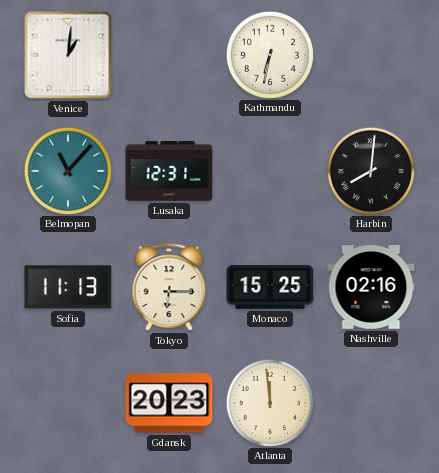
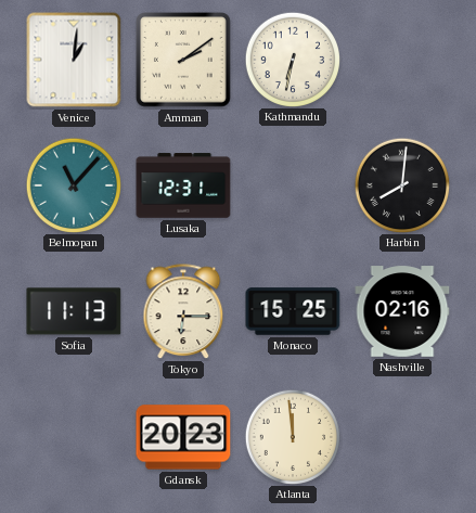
Amman: none -> 2:09 (184, 61)
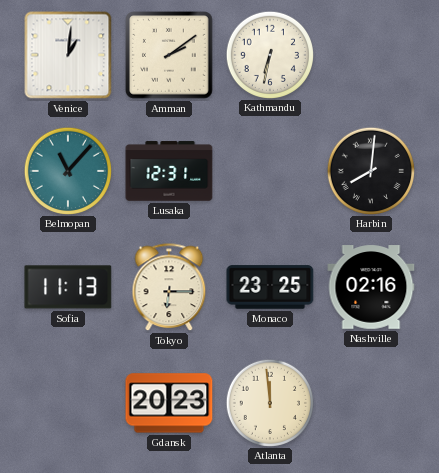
Monaco: 15:25 -> 23:25 (270, 287)
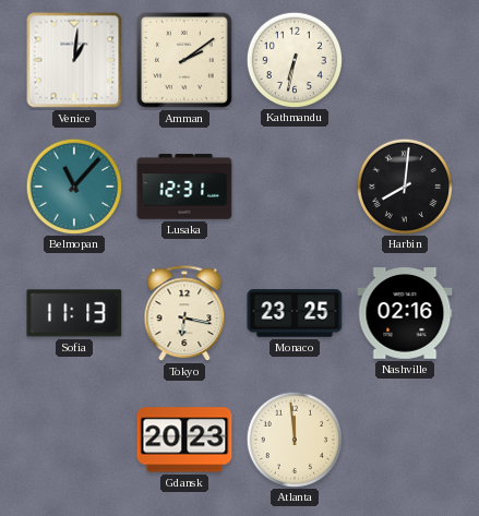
Tokyo: 6:15 -> 6:17 (184, 314)
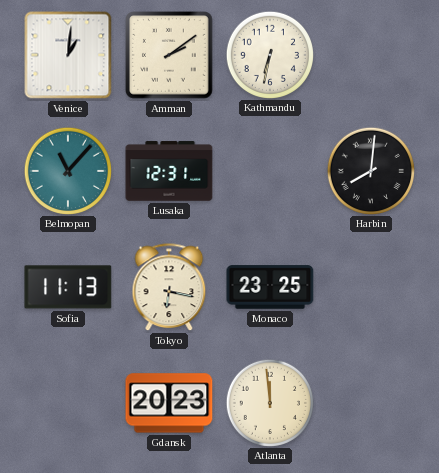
Nashville: 02:16 -> none (405, 313)
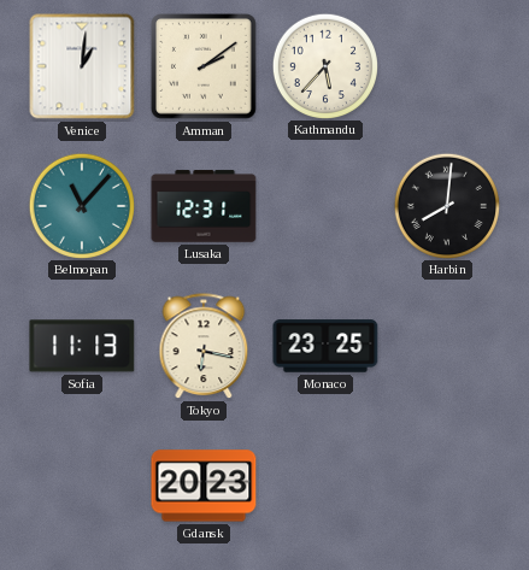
Kathmandu: 6:32 -> 5:37 (324, 65)
Atlanta: 11:59 -> none (269, 402)
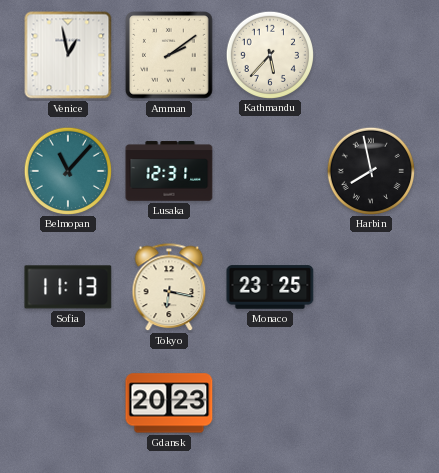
Venice: 1:01 -> 12:58 (68, 55)
Harbin: 8:01 -> 7:58 (370, 170)
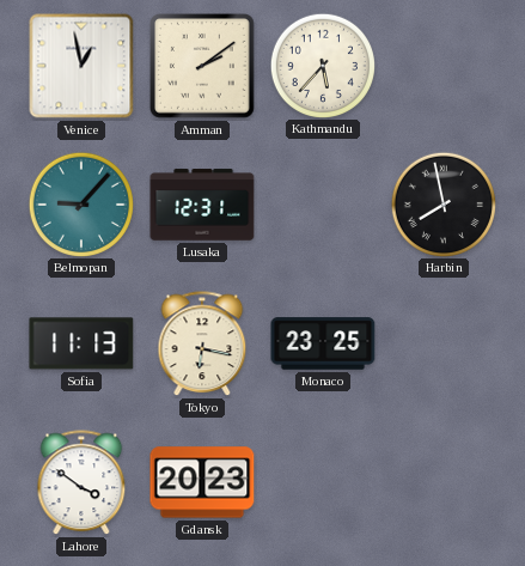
Belmopan: 11:07 -> 9:07 (80, 203)
Lahore: none -> 3:51 (81, 483)
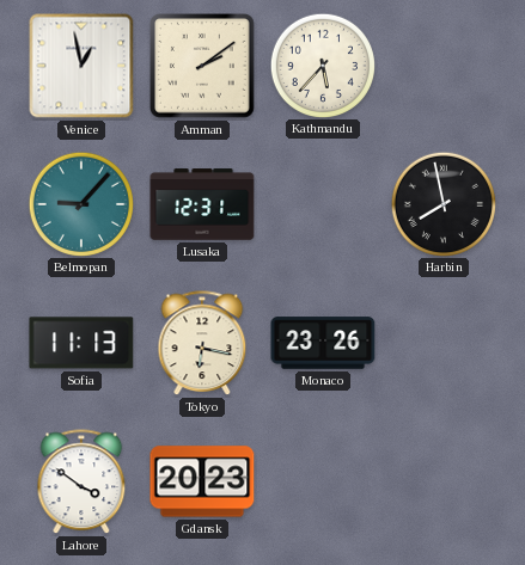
Monaco: 23:25 -> 23:26 (323, 343)
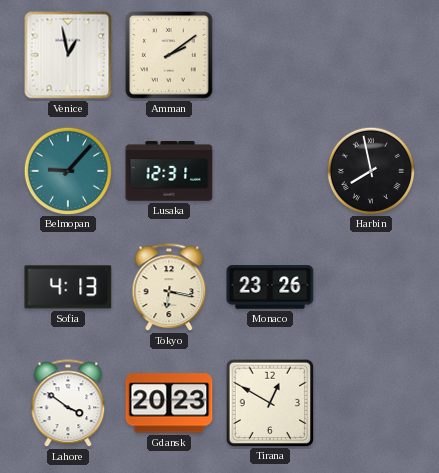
Kathmandu: 5:37 -> none (322, 65)
Sofia: 11:13 -> 4:13 (68, 287)
Tirana: none -> 12:50 (269, 402)
